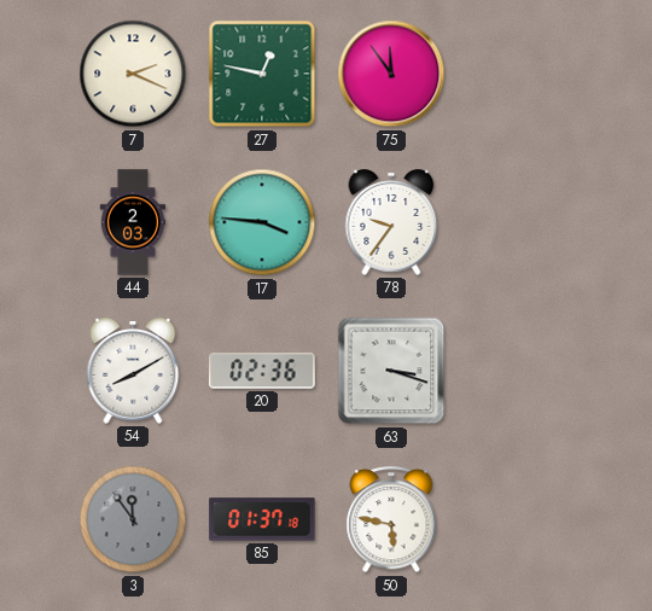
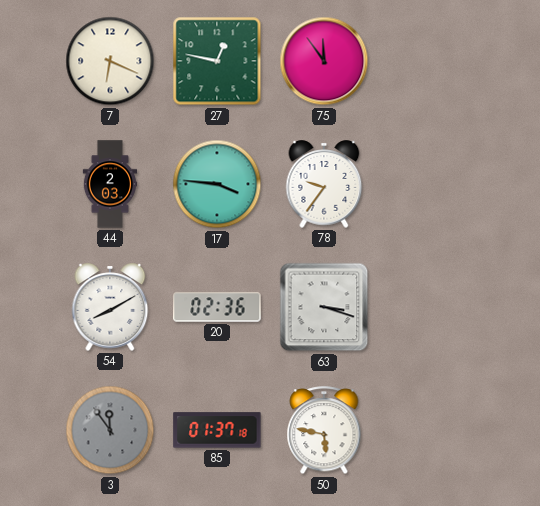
7: 2:19 -> 6:19 (110, 61)
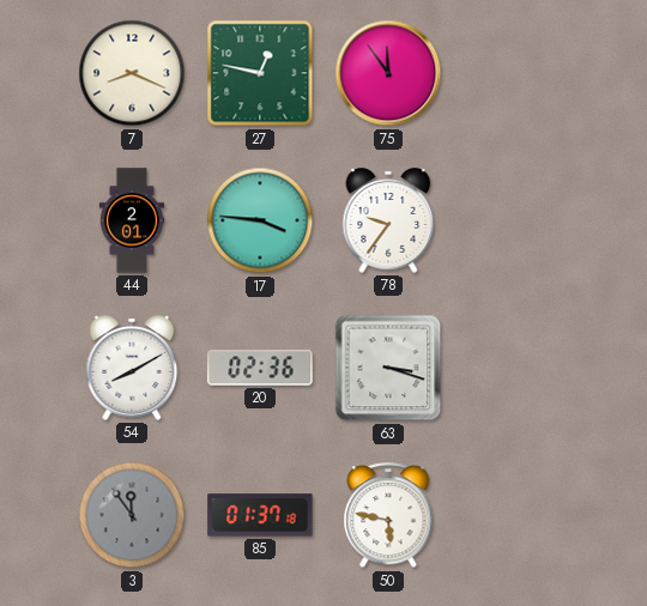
7: 6:19 -> 8:19 (132, 73)
44: 2:03 -> 2:01 (132, 220)
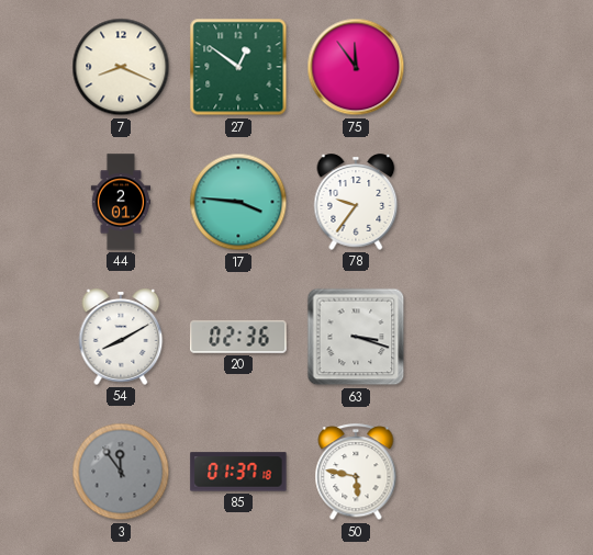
27: 12:47 -> 12:51 (238, 67)
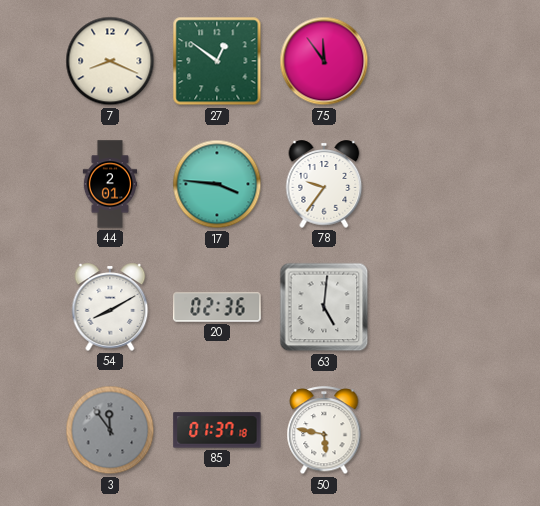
63: 3:18 -> 5:01 (324, 307)
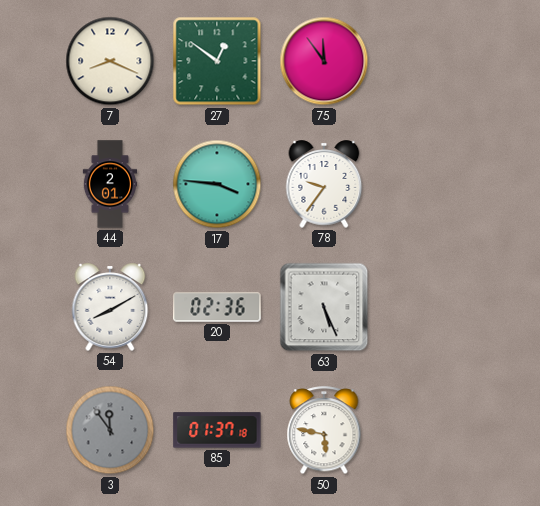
63: 5:01 -> 5:26 (324, 307)
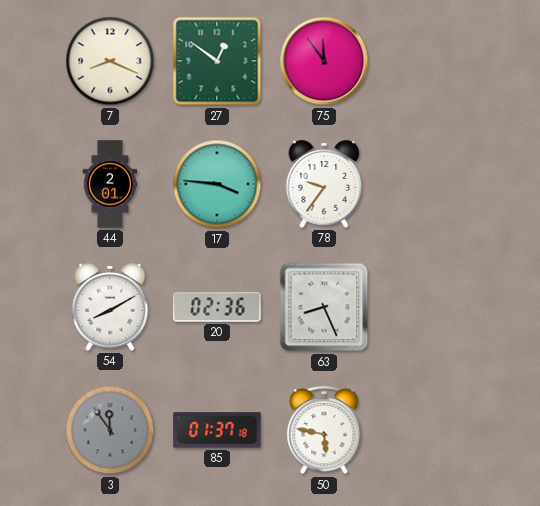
63: 5:26 -> 8:26 (324, 307)
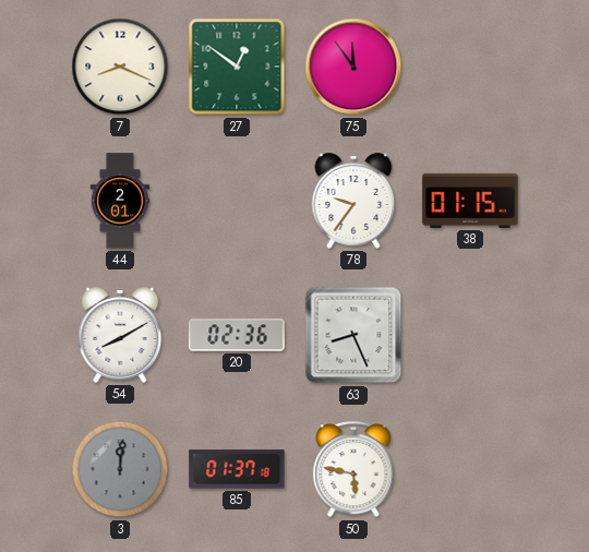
17: 3:46 -> none (217, 184)
38: none -> 01:15 (470, 201)
3: 11:54 -> 12:01 (120, 469)
